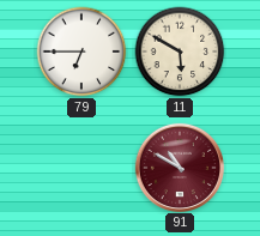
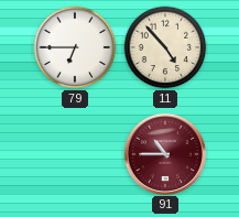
11: 5:50 -> 4:53 (165, 47)
91: 10:50 -> 10:45 (164, 153)
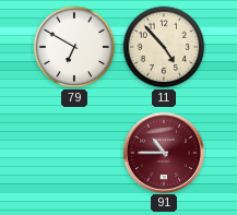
79: 6:45 -> 6:50 (74, 47)
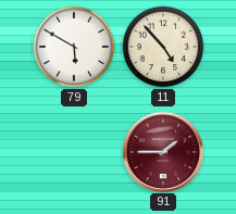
79: 6:50 -> 5:50 (74, 47)
91: 10:45 -> 1:45 (162, 151)
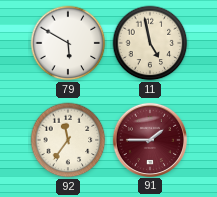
11: 4:53 -> 4:58 (150, 43)
92: none -> 11:36 (68, 140)
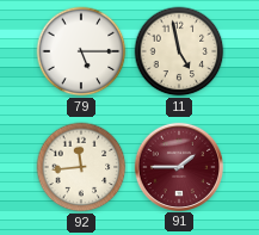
79: 5:50 -> 5:15 (81, 51)
92: 11:36 -> 11:44 (81, 167)
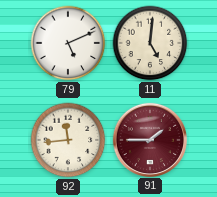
79: 5:15 -> 5:11 (68, 43)
11: 4:58 -> 5:01 (150, 43)
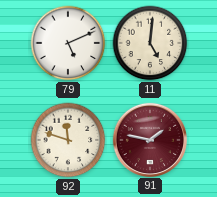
92: 11:44 -> 11:48 (68, 140)
91: 1:45 -> 1:47 (149, 139)
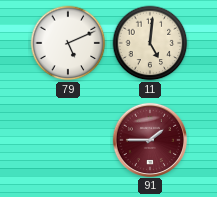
92: 11:48 -> none (68, 140)
91: 1:47 -> 1:45 (149, 139)
